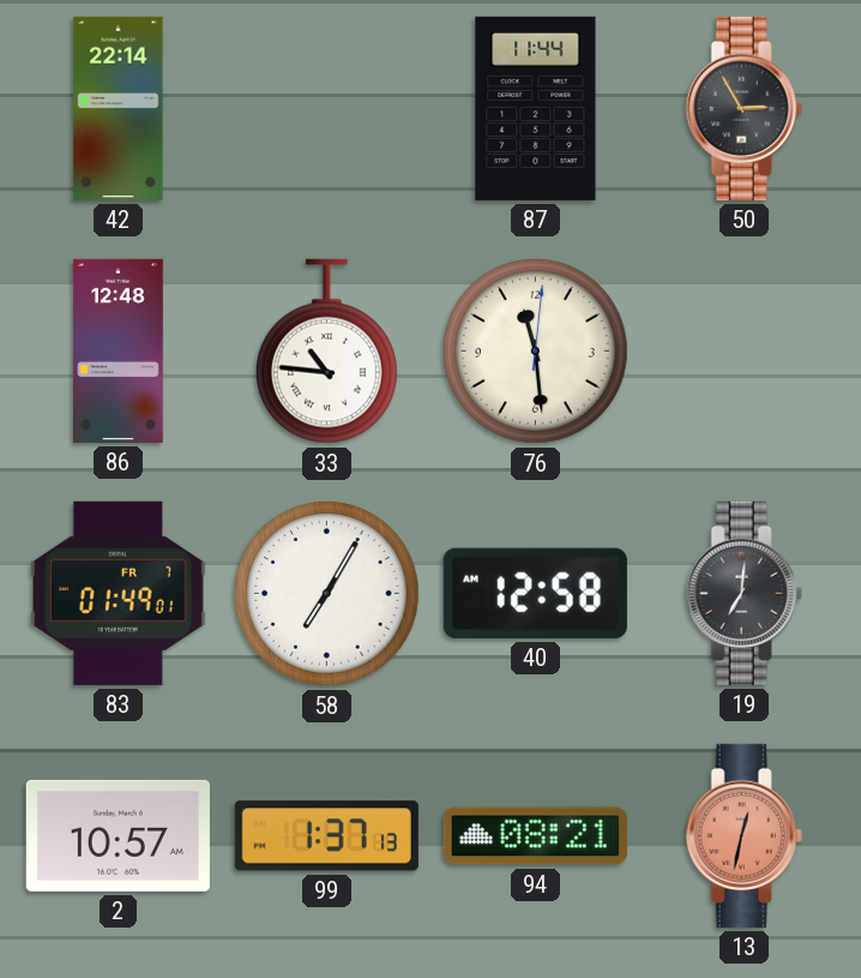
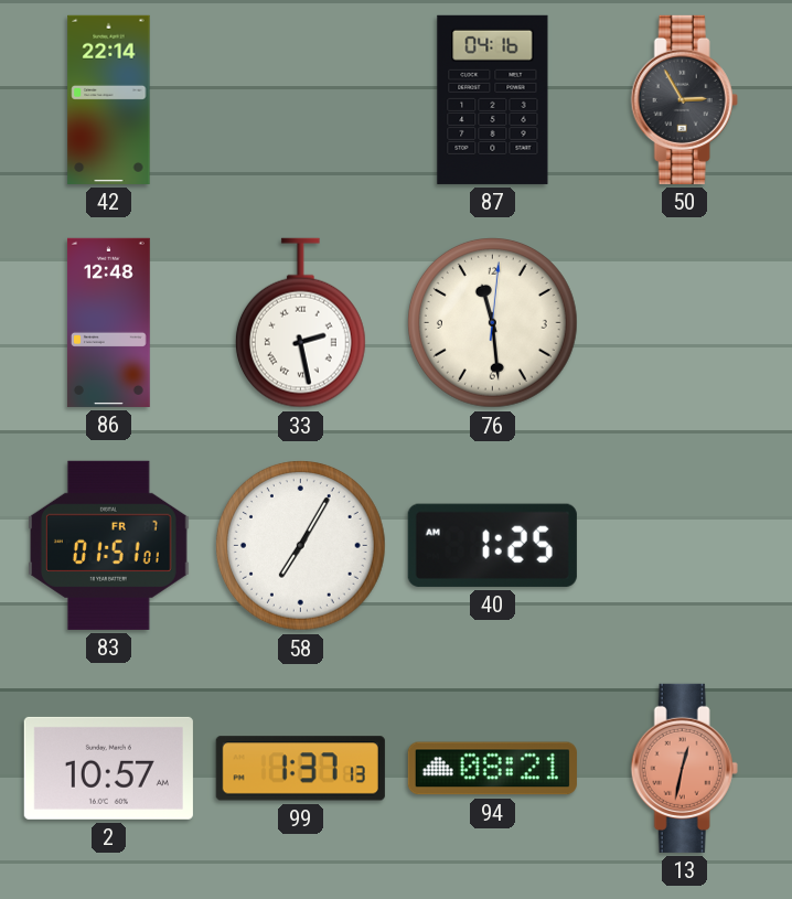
87: 11:44 -> 04:16 (493, 99)
33: 10:46 -> 2:28 (300, 323)
83: 01:49 -> 01:51 (109, 545)
40: 12:58 -> 1:25 (492, 545)
19: 7:01 -> none (743, 593)
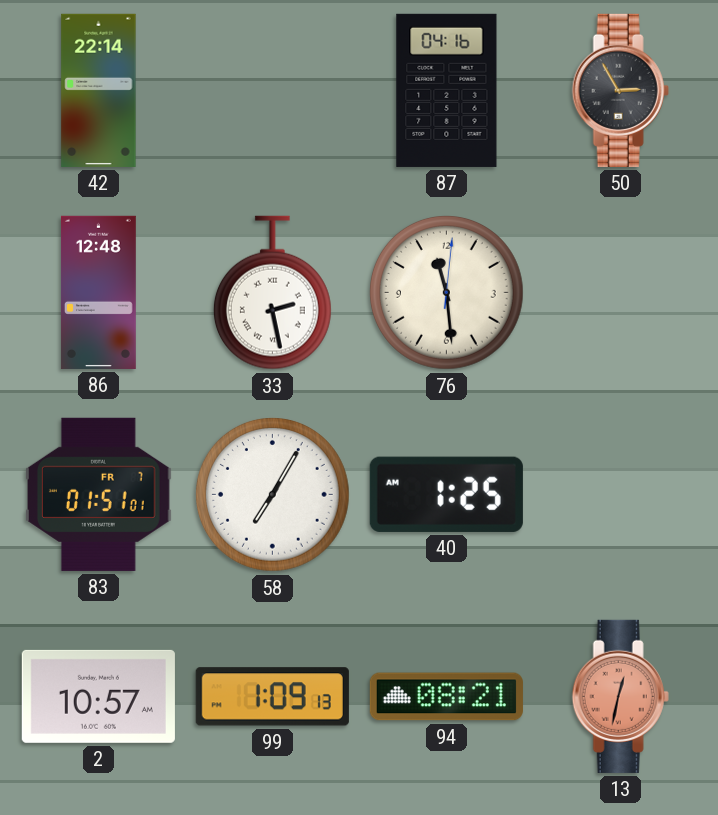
99: 1:37 -> 1:09 (272, 697)
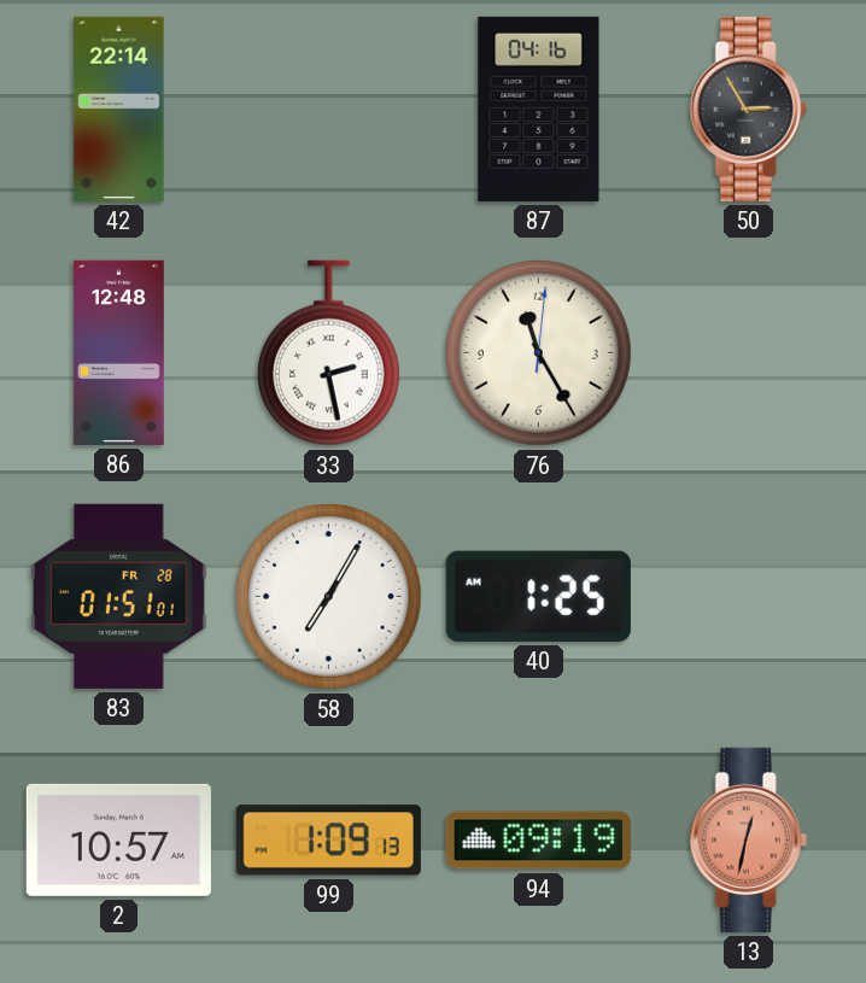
76: 11:29 -> 11:25 (539, 353)
83 date: FR 7 -> FR 28 (119, 596)
94: 08:21 -> 09:19 (538, 841)
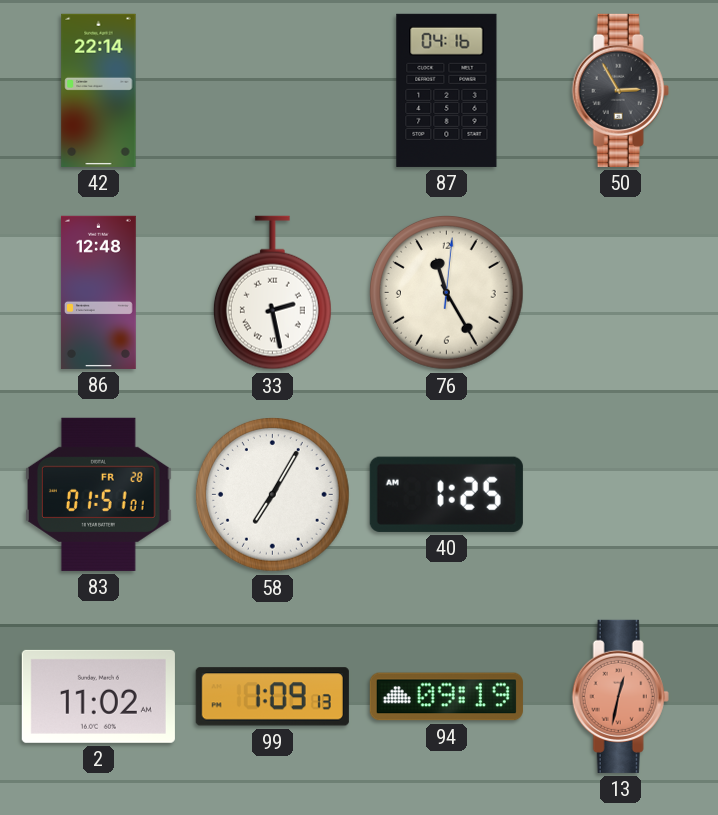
2: 10:57 -> 11:02 (98, 696)
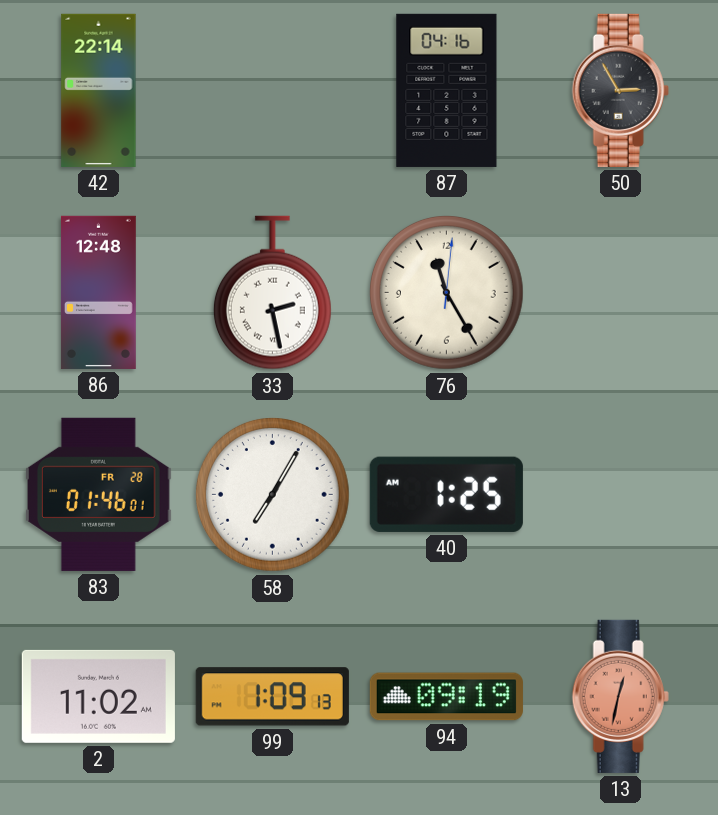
83: 01:51 -> 01:46 (99, 494)
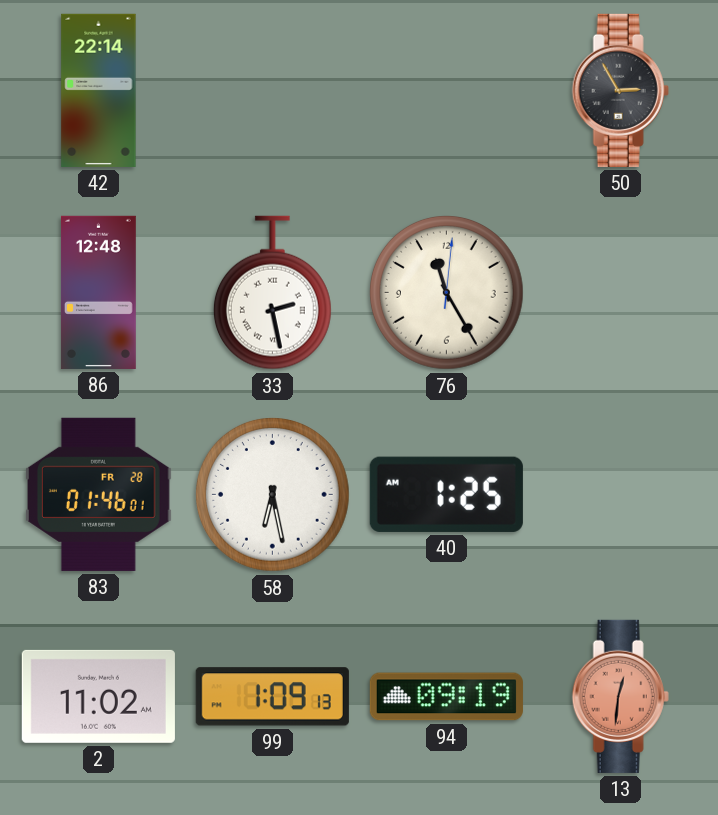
87: 04:16 -> none (447, 90)
58: 7:05 -> 6:28 (273, 495)
13: 12:32 -> 12:31 (620, 696)
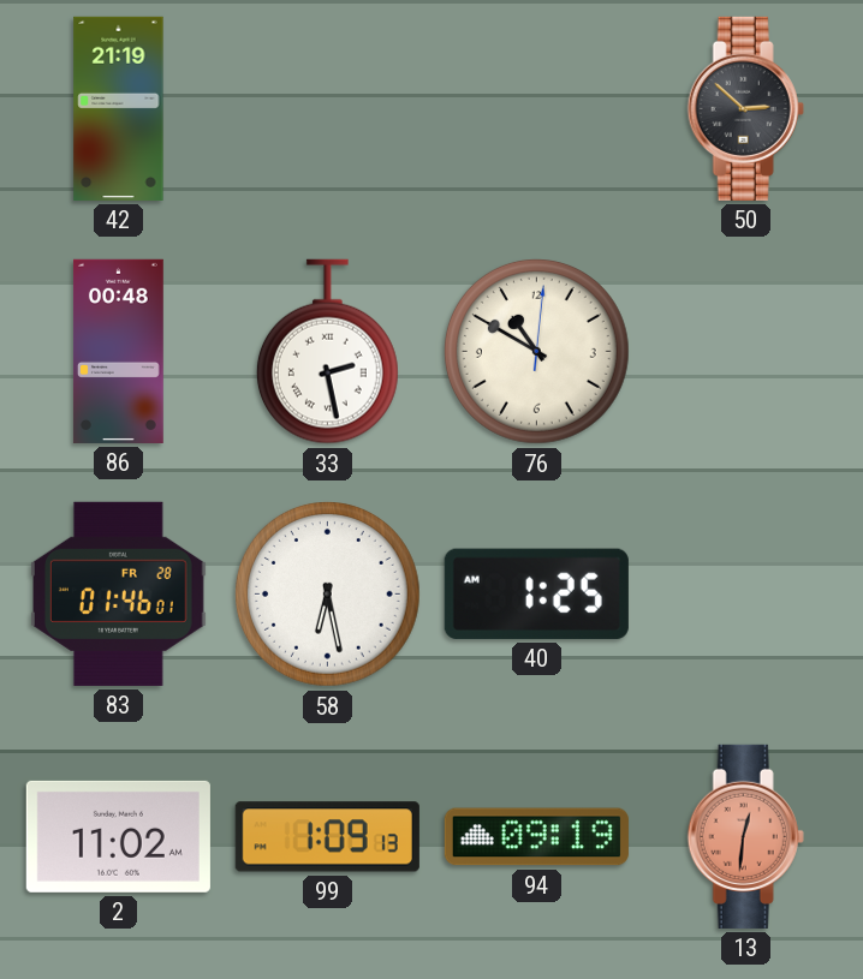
42: 22:14 -> 21:19 (119, 108)
50: 2:55 -> 2:52 (745, 108)
86: 12:48 -> 00:48 (118, 351)
76: 11:25 -> 10:50 (537, 352)
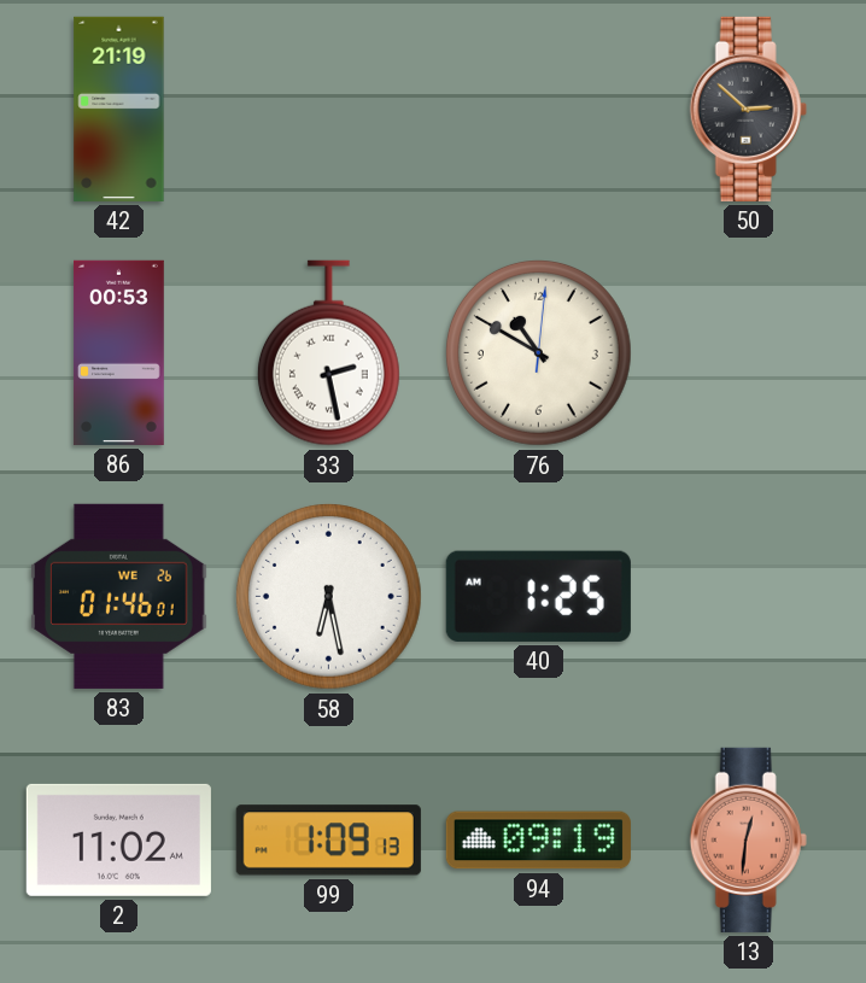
86: 00:48 -> 00:53 (118, 352)
83 date: FR 28 -> WE 26 (119, 596)
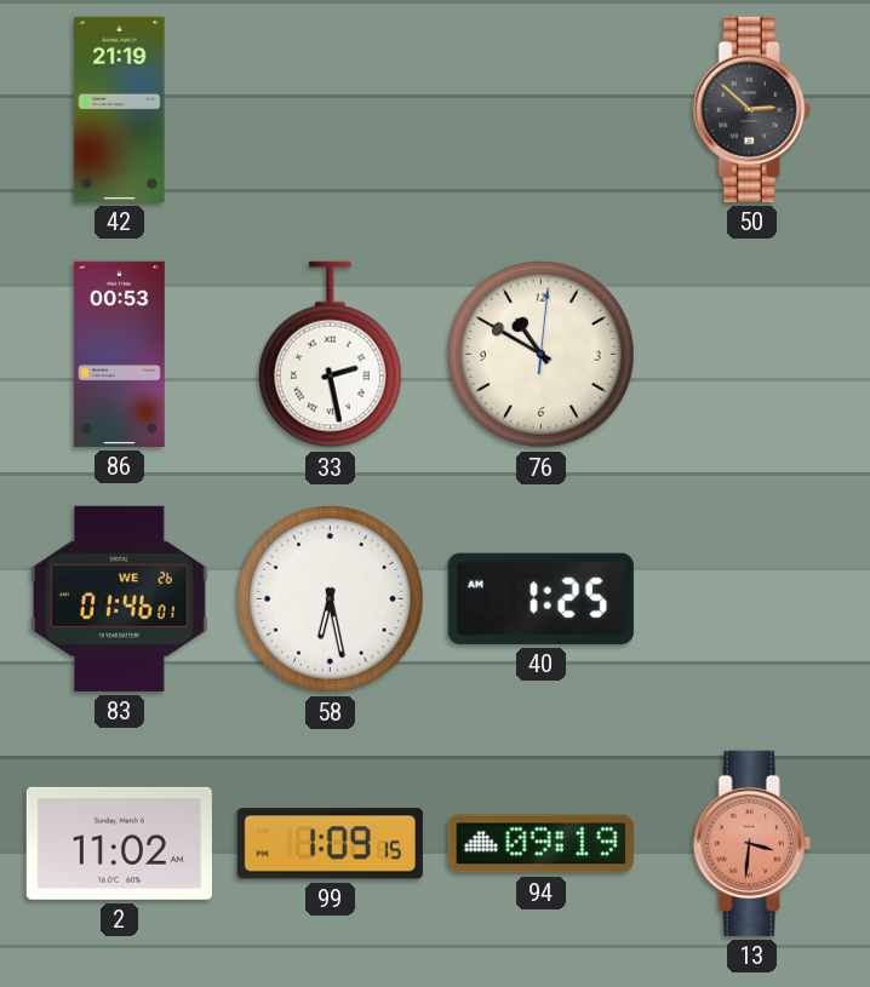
99: 1:09:13 -> 1:09:15 (330, 844)
13: 12:31 -> 3:31 (751, 843)
